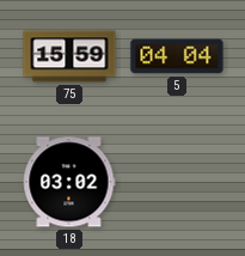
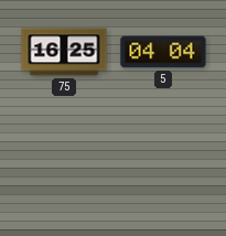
75: 15:59 -> 16:25 (64, 52)
18: 03:02 -> none (69, 182)
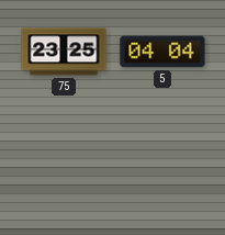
75: 16:25 -> 23:25 (64, 52)
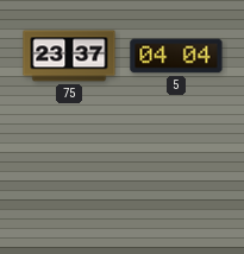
75: 23:25 -> 23:37 (69, 56)
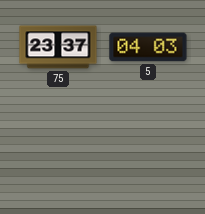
5: 04:04 -> 04:03 (148, 47)
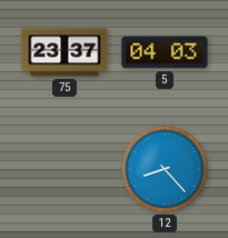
12: none -> 8:23 (165, 169)
